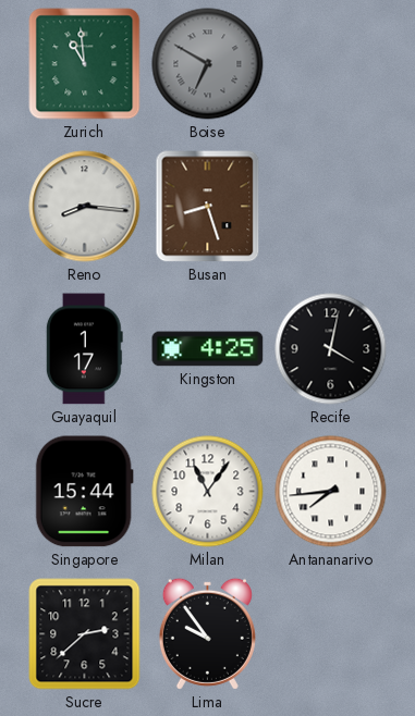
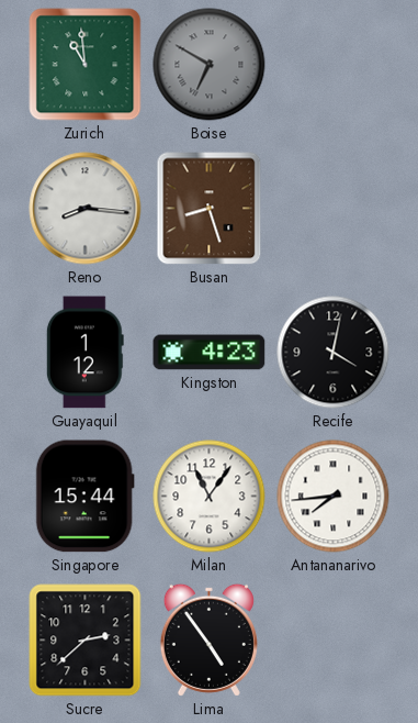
Guayaquil: 1:17 -> 1:12 (84, 353)
Kingston: 4:25 -> 4:23 (210, 353)
Lima: 9:54 -> 4:54 (208, 639)
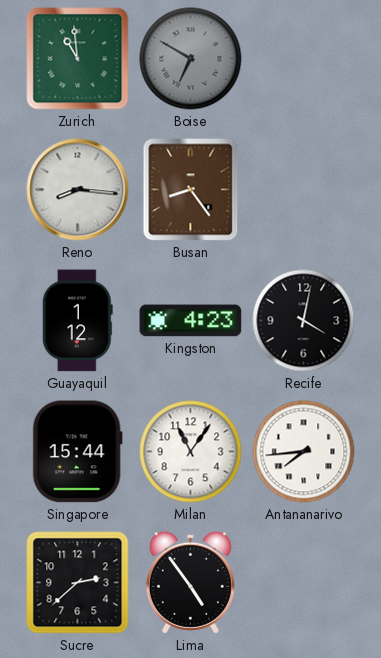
Busan: 8:27 -> 8:24 (191, 190)
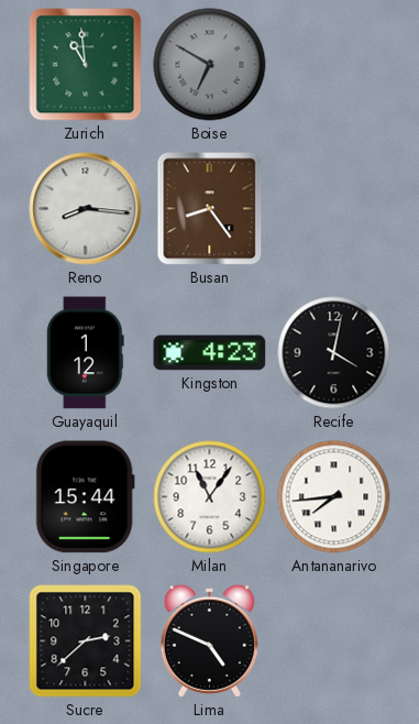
Lima: 4:54 -> 4:49 (209, 640)
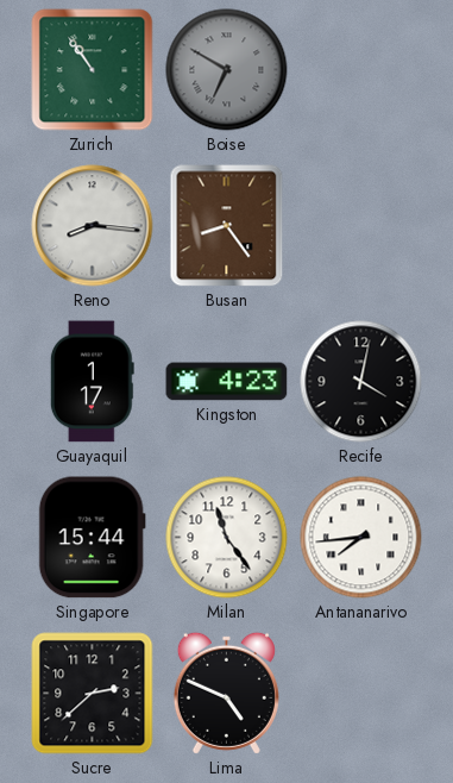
Zurich: 10:59 -> 10:54 (93, 70)
Guayaquil: 1:12 -> 1:17 (92, 382)
Milan: 11:06 -> 11:24 (227, 538)
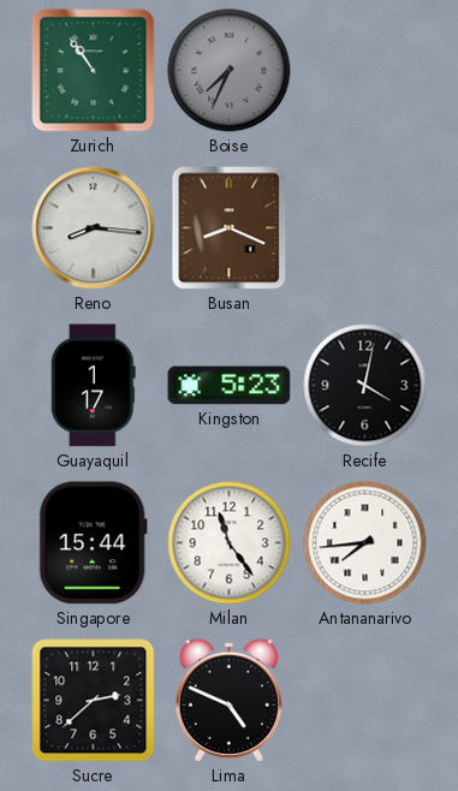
Boise: 6:50 -> 7:34 (230, 71)
Busan: 8:24 -> 8:19 (230, 228)
Kingston: 4:23 -> 5:23 (230, 386)
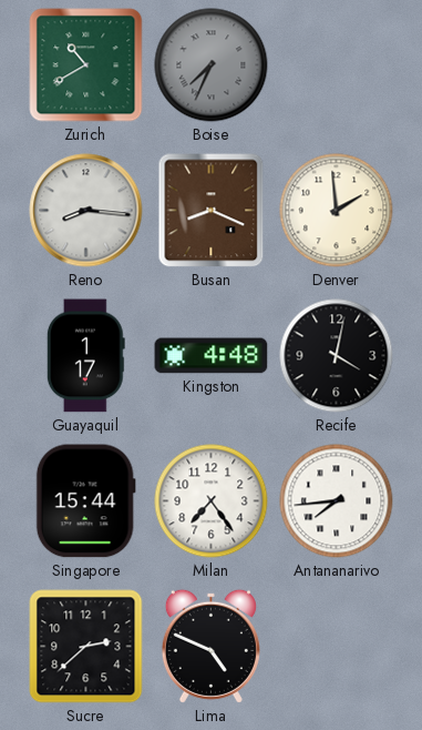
Zurich: 10:54 -> 10:40 (86, 65)
Denver: none -> 1:59 (337, 211)
Kingston: 5:23 -> 4:48 (212, 356)
Milan: 11:24 -> 7:24 (212, 501)
